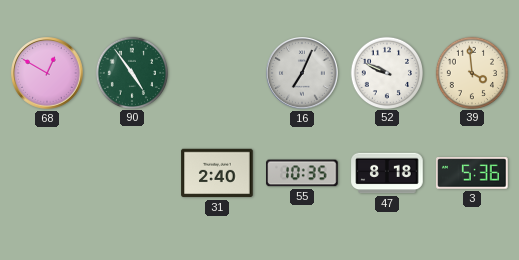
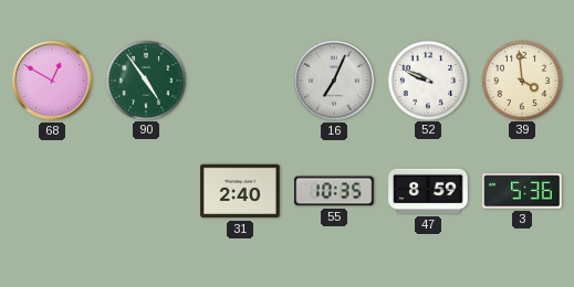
47: 8:18 -> 8:59 (428, 191)
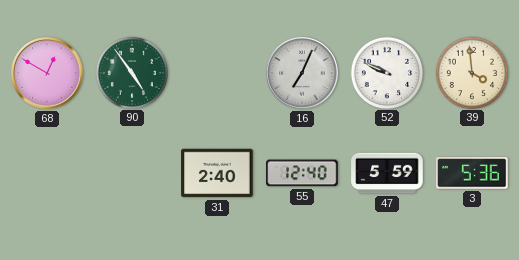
55: 10:35 -> 12:40 (302, 173)
47: 8:59 -> 5:59 (387, 173)
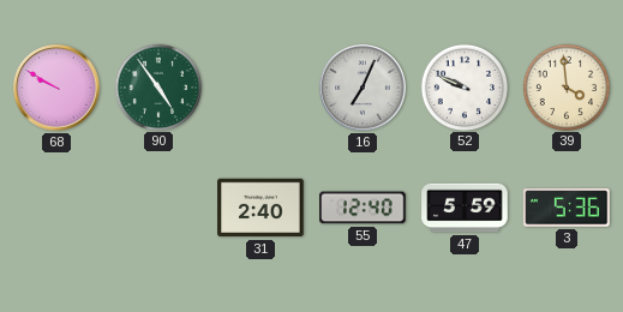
68: 12:50 -> 9:50 (56, 88)
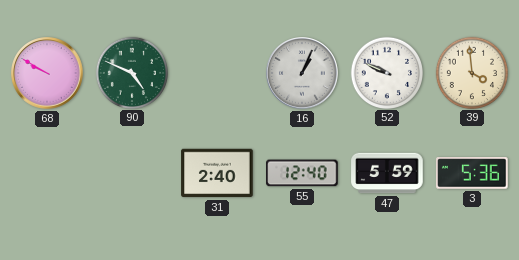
90: 4:54 -> 4:49 (131, 72)
16: 7:04 -> 1:04 (302, 73)
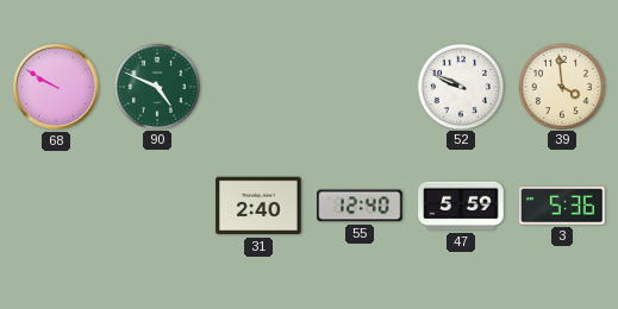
16: 1:04 -> none (302, 73)
